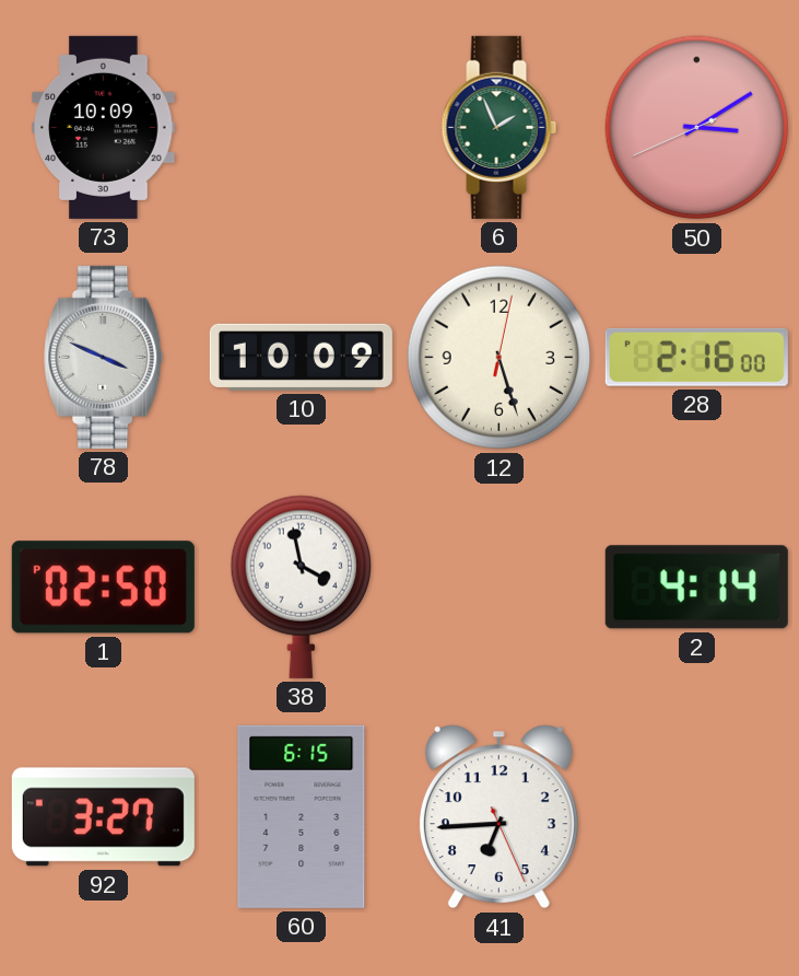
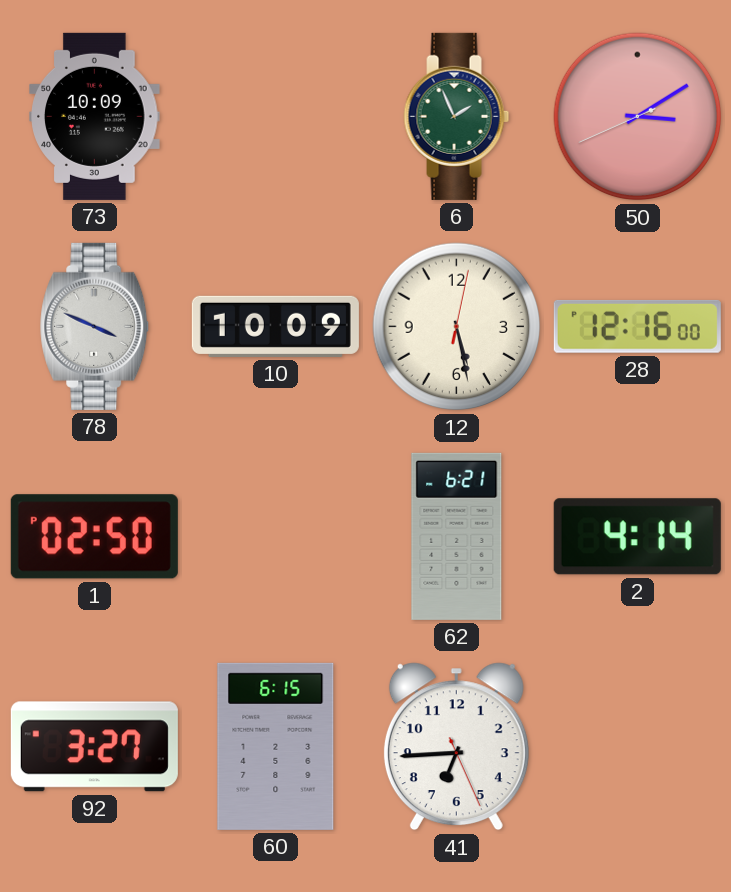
12: 5:27 -> 5:28 (457, 327)
28: 2:16 -> 12:16 (637, 326)
38: 3:58 -> none (301, 586)
62: none -> 6:21 (457, 536)
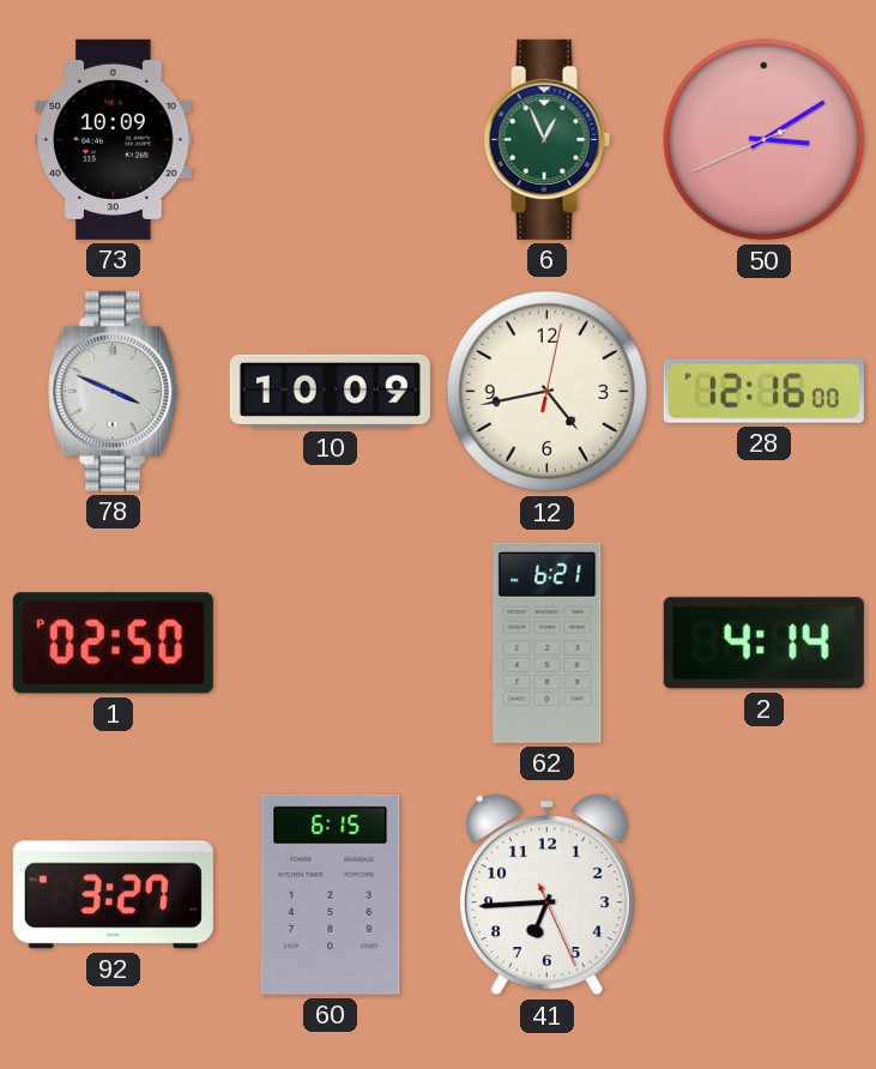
6: 1:56 -> 12:56 (548, 139)
12: 5:28 -> 4:43 (548, 392)
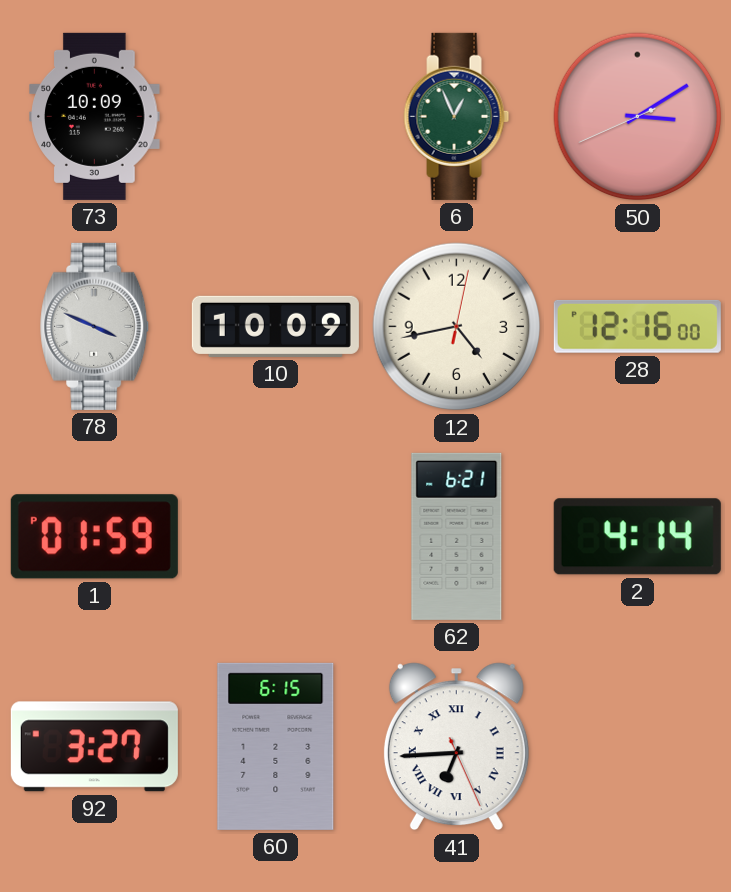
1: 02:50 -> 01:59 (94, 537)
41 numerals: Arabic -> Roman (456, 747)
